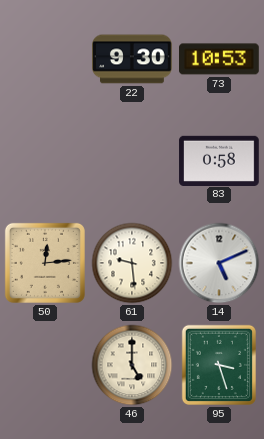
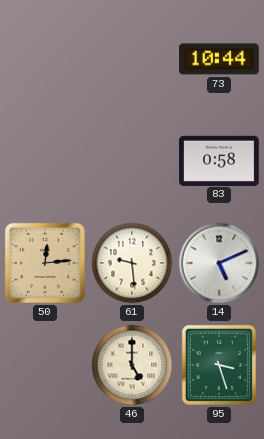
22: 9:30 -> none (132, 59)
73: 10:53 -> 10:44 (220, 59)
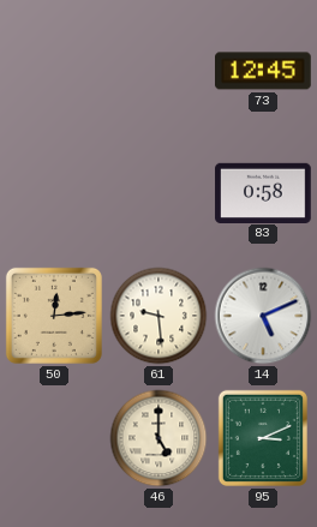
73: 10:44 -> 12:45 (264, 71)
95: 3:27 -> 3:11 (263, 438)
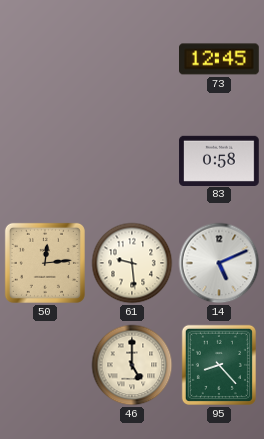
95: 3:11 -> 8:23 (219, 365)
